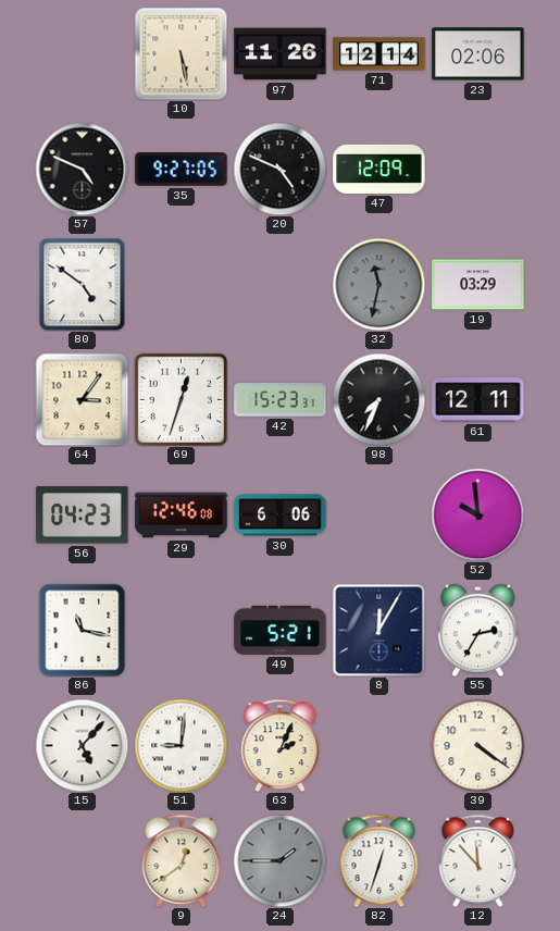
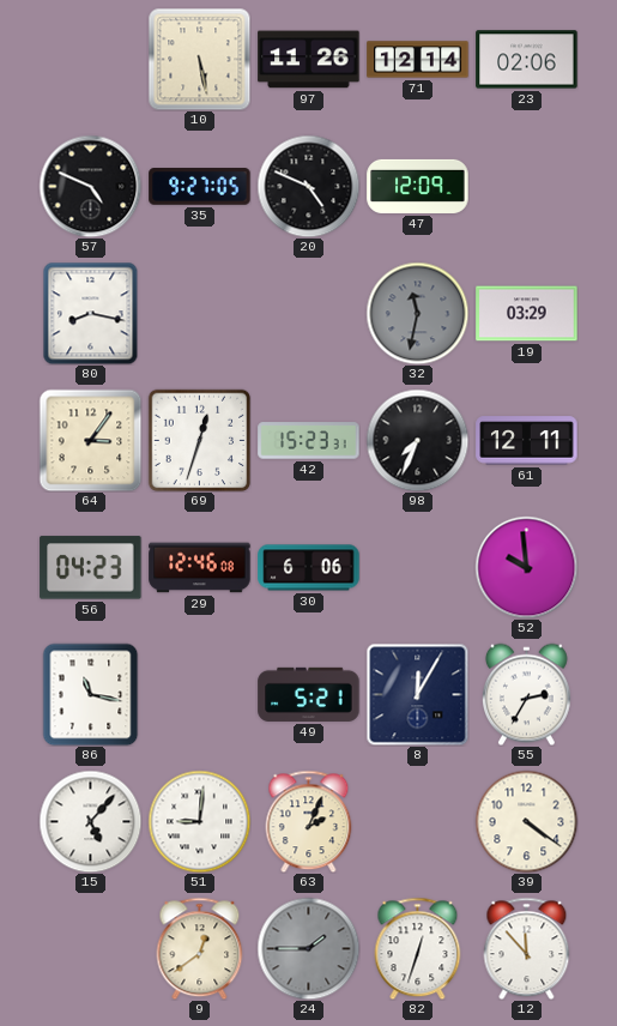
80: 4:51 -> 8:17 (91, 313)
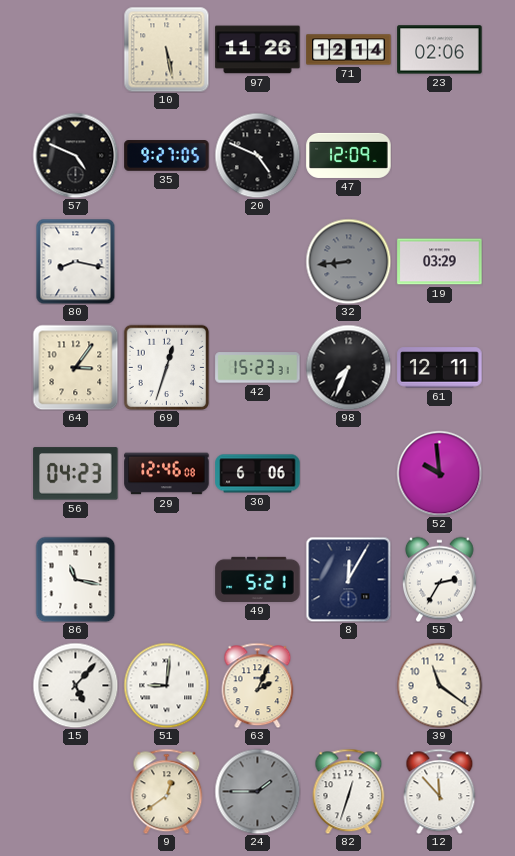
32: 11:32 -> 8:44 (348, 261)
39: 4:21 -> 11:21 (439, 685)
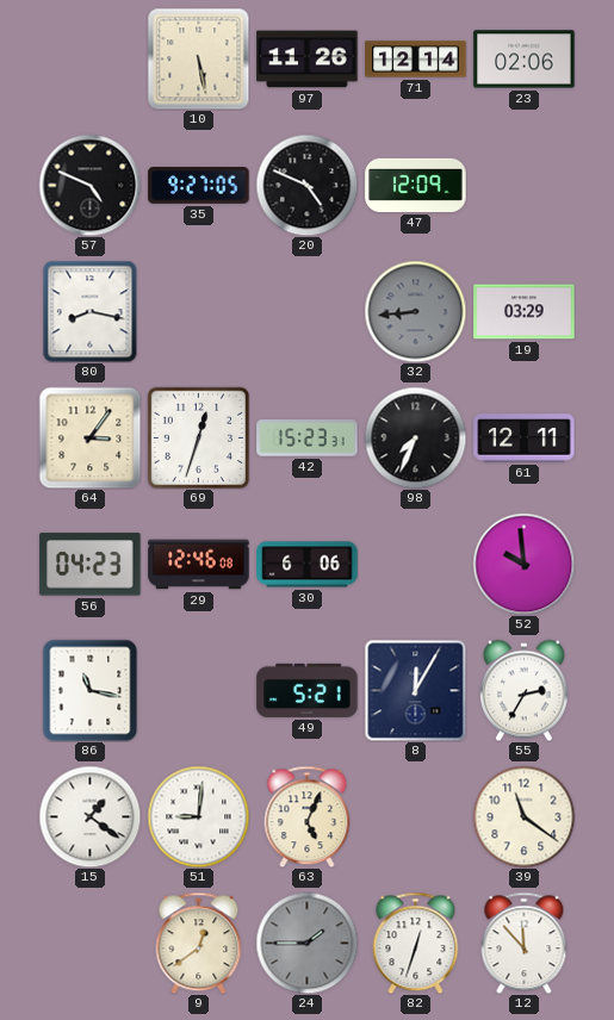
15: 5:07 -> 1:21 (89, 816)
63: 2:04 -> 5:04 (308, 816)
